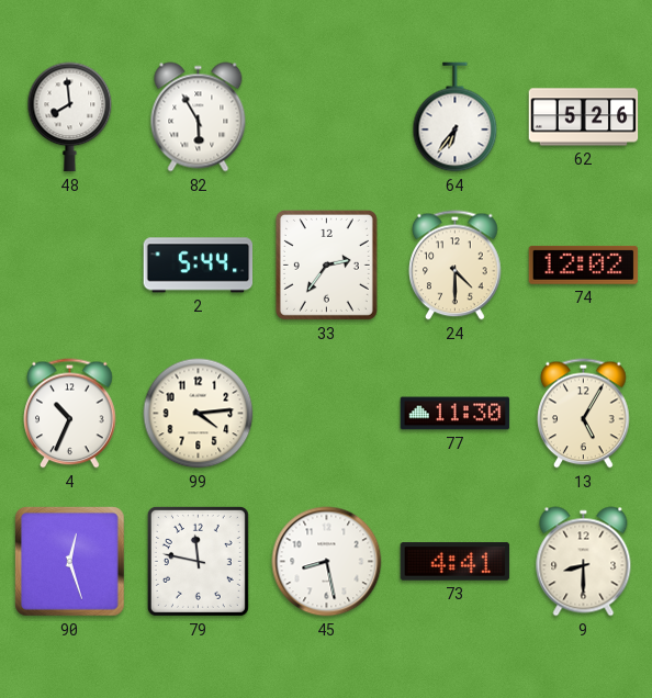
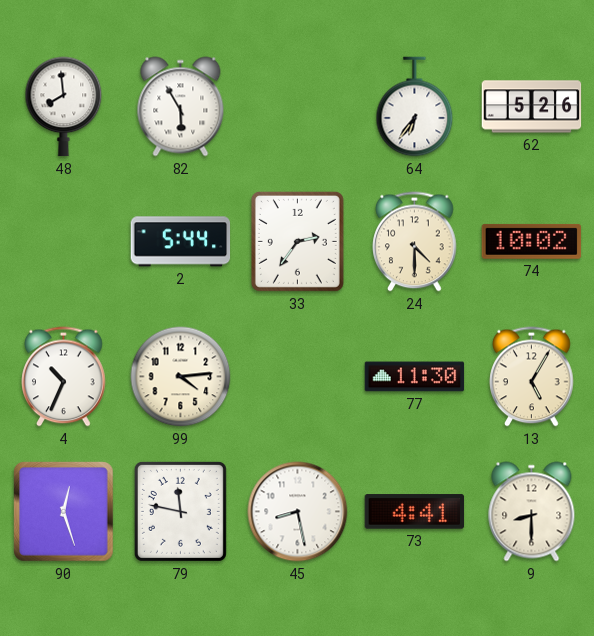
74: 12:02 -> 10:02 (532, 241)
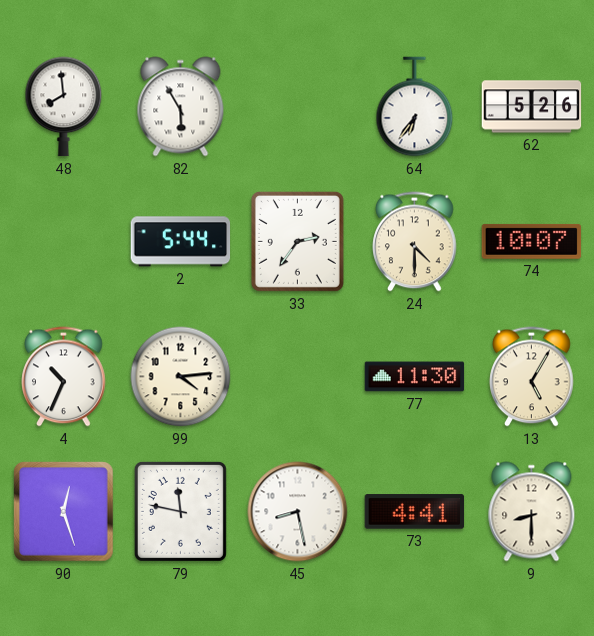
74: 10:02 -> 10:07 (532, 241)
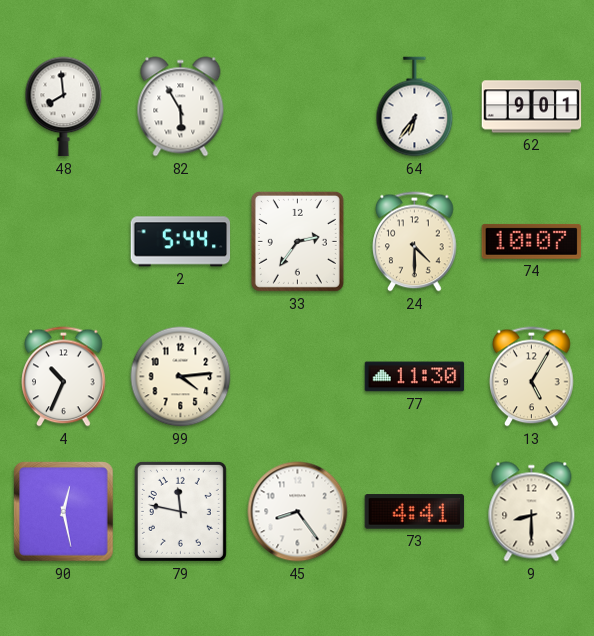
62: 5:26 -> 9:01 (532, 107)
90: 12:27 -> 12:28 (64, 512)
45: 8:28 -> 8:24 (298, 512)
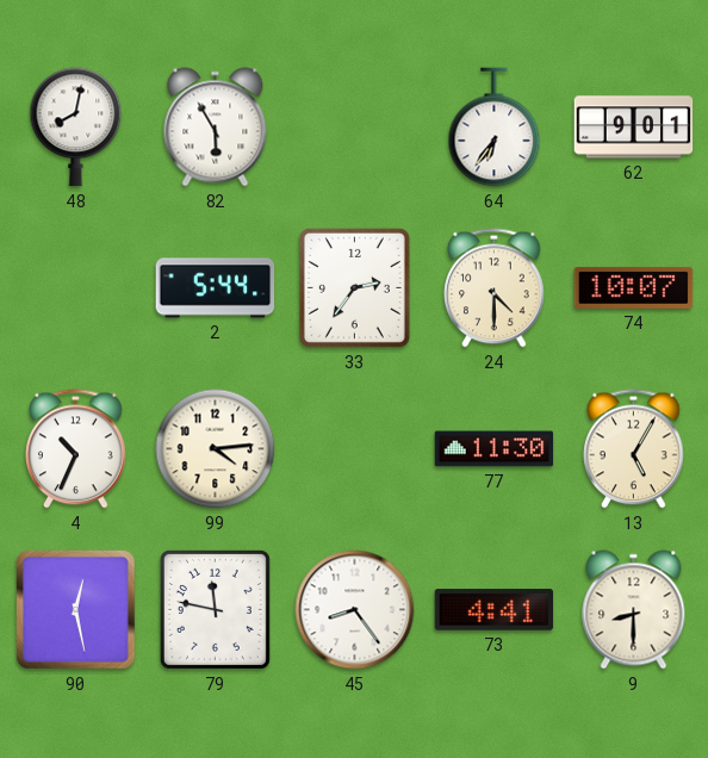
48: 7:59 -> 8:02 (76, 128)
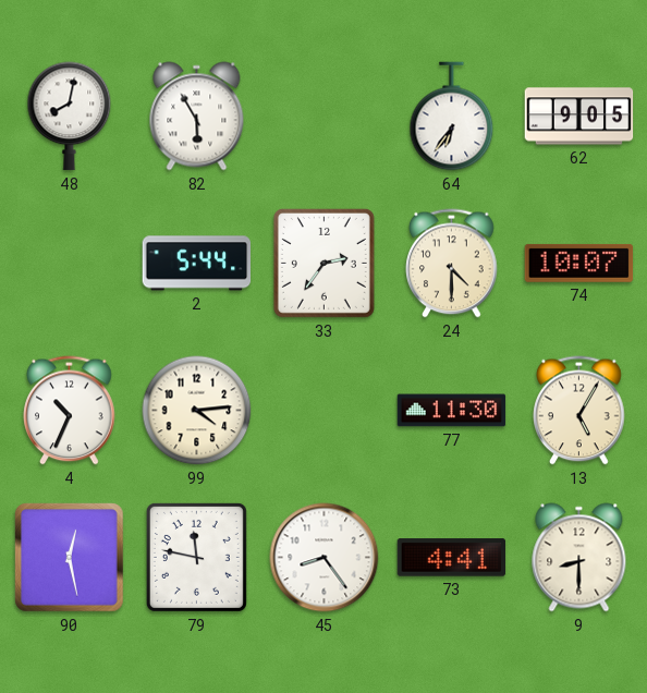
62: 9:01 -> 9:05 (579, 117)
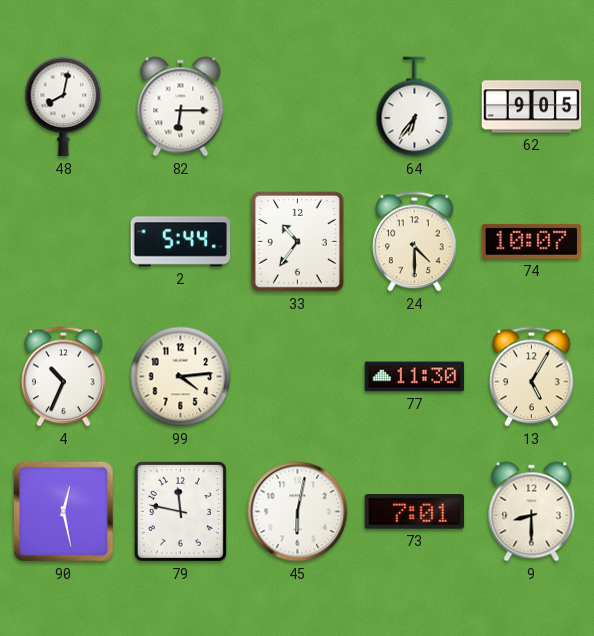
82: 5:55 -> 6:15 (181, 107)
33: 2:36 -> 10:36 (297, 241)
45: 8:24 -> 6:02 (298, 512)
73: 4:41 -> 7:01 (415, 512)
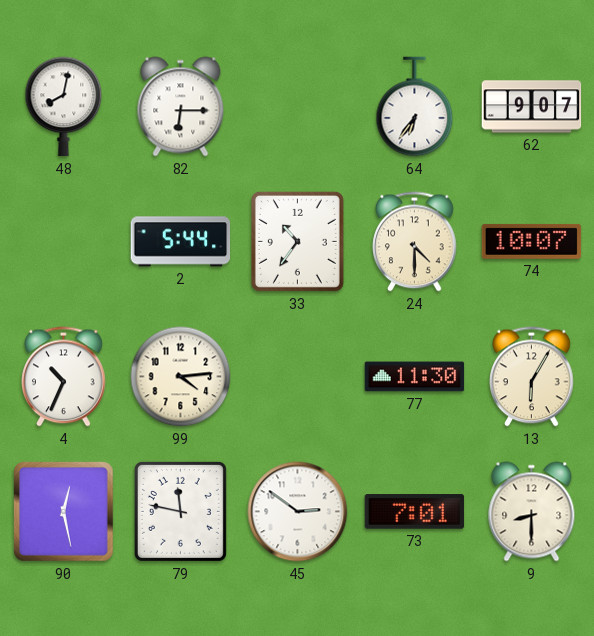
62: 9:05 -> 9:07 (532, 107)
13: 5:05 -> 6:05 (532, 377)
45: 6:02 -> 2:51 (298, 512)
